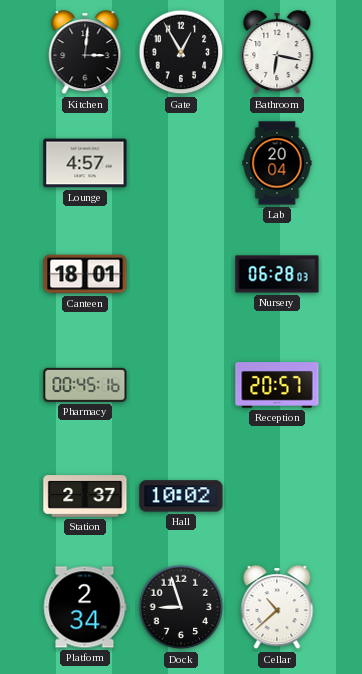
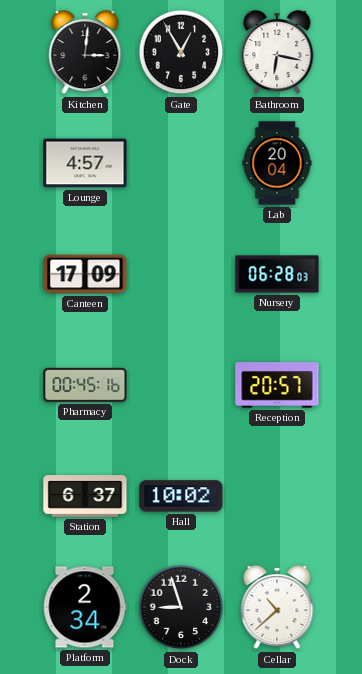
Canteen: 18:01 -> 17:09 (85, 274)
Station: 2:37 -> 6:37 (85, 496)
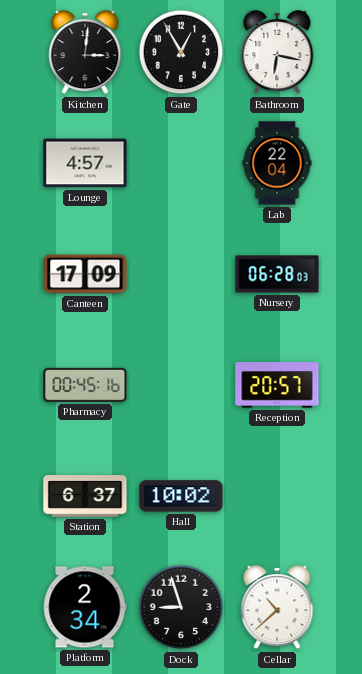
Lab: 20:04 -> 22:04 (277, 163)
